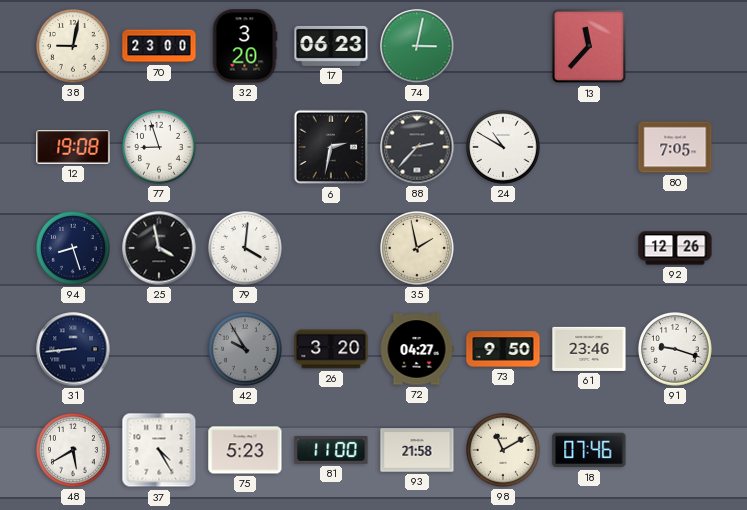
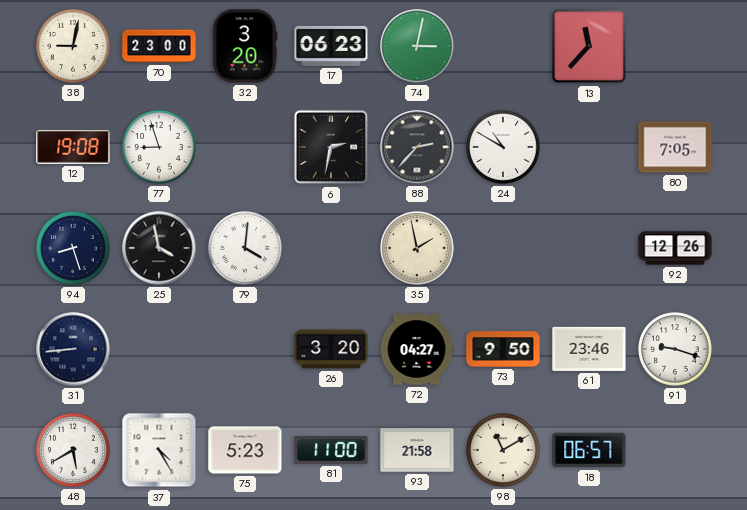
42: 9:55 -> none (246, 350)
18: 07:46 -> 06:57 (589, 450)
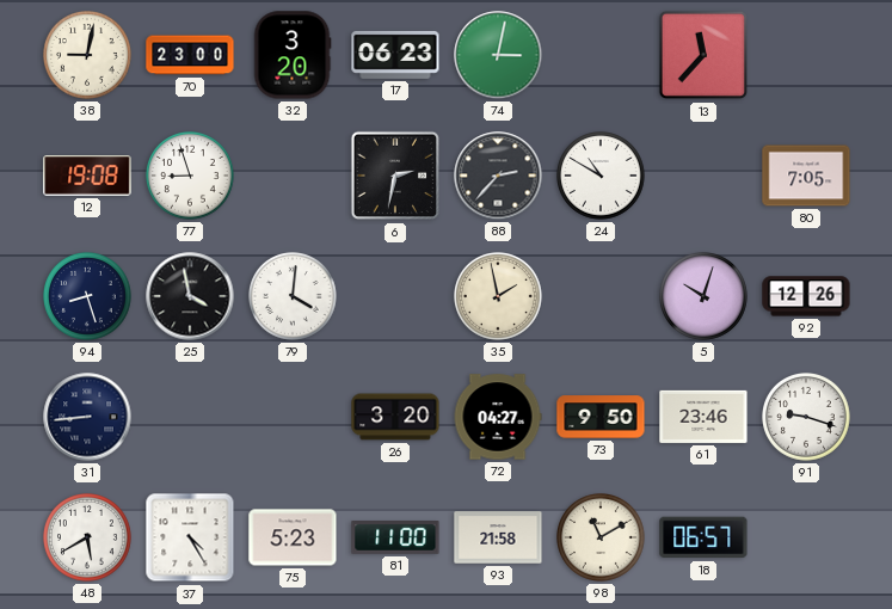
5: none -> 10:03 (705, 297)
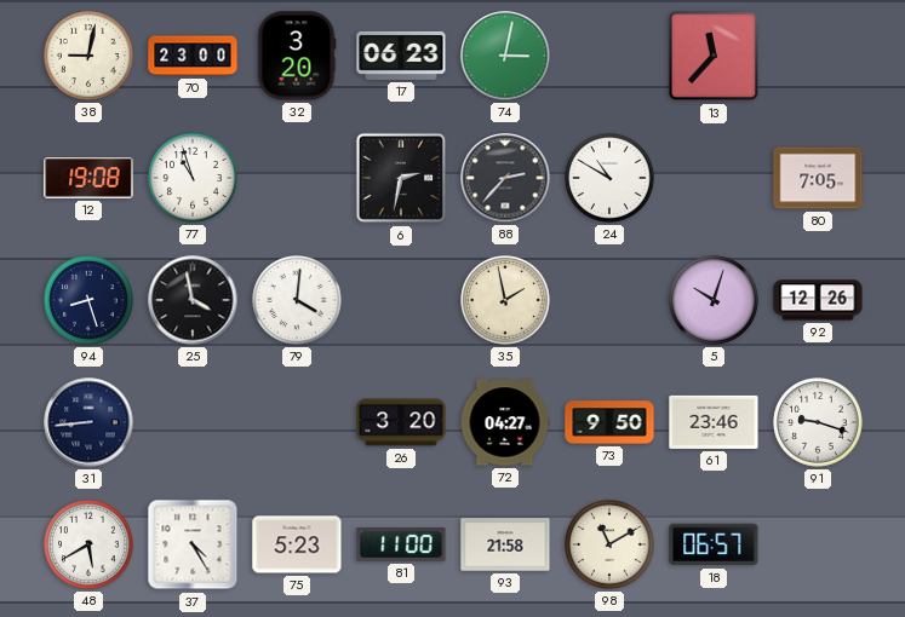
77: 8:57 -> 10:57 (194, 179)
